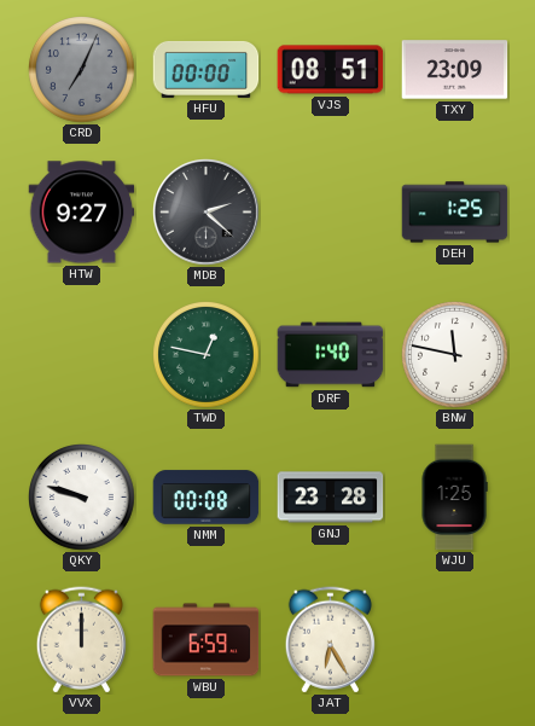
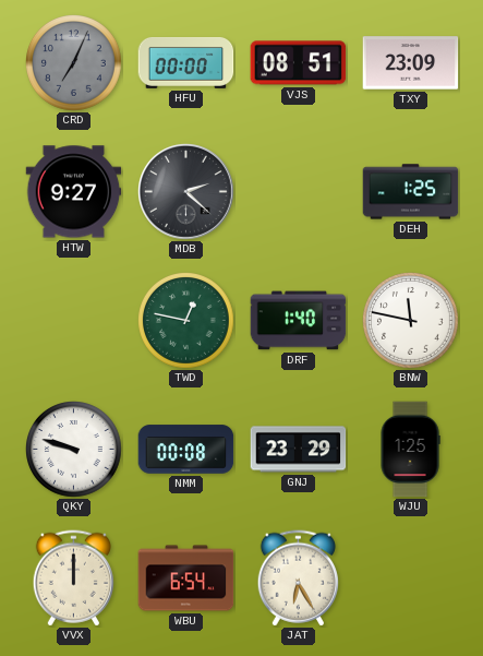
GNJ: 23:28 -> 23:29 (299, 450)
WBU: 6:59 -> 6:54 (186, 579)
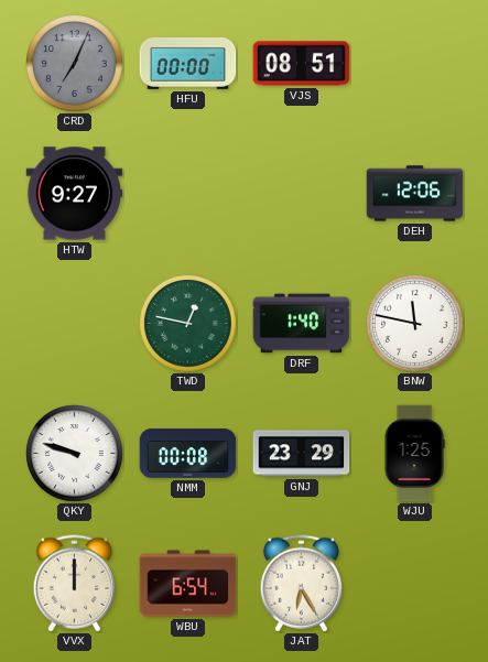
TXY: 23:09 -> none (411, 63)
MDB: 2:22 -> none (186, 192)
DEH: 1:25 -> 12:06 (415, 194)
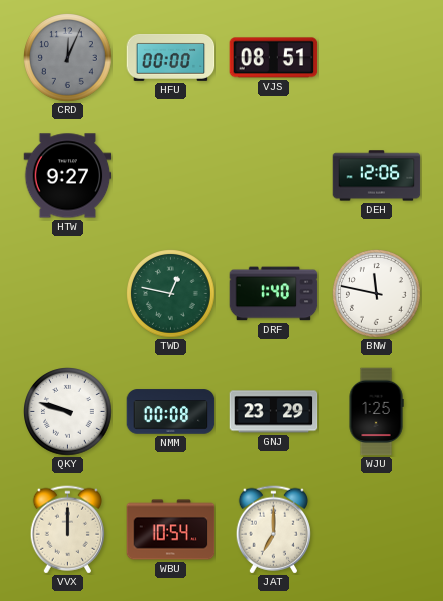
CRD: 7:04 -> 12:04 (68, 58)
WBU: 6:54 -> 10:54 (171, 530)
JAT: 6:25 -> 7:00 (273, 530)
